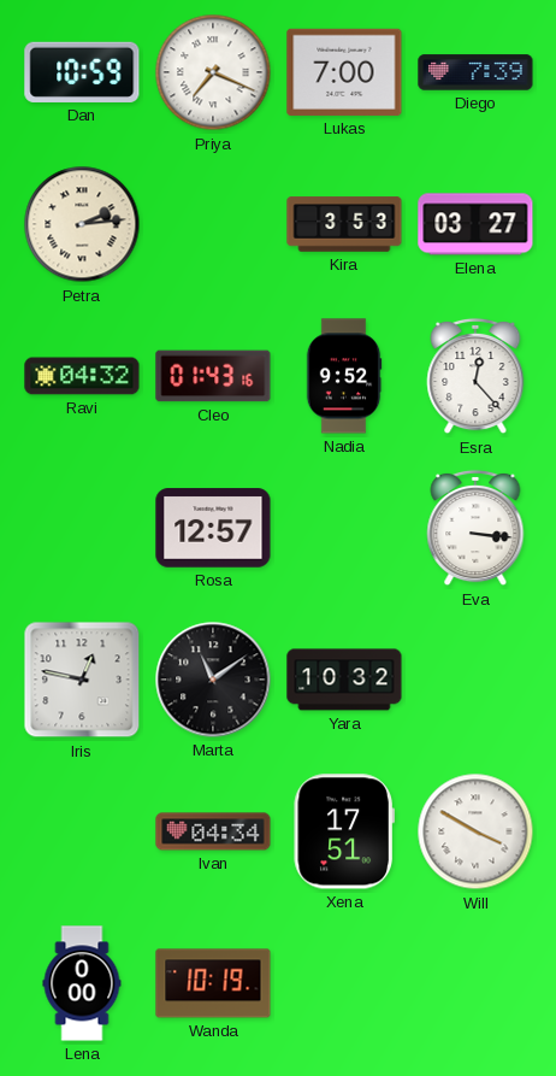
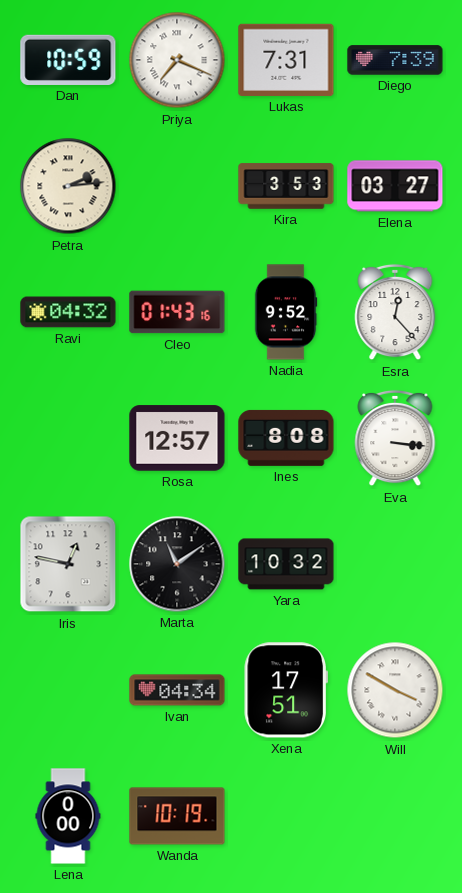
Lukas: 7:00 -> 7:31 (286, 60)
Ines: none -> 8:08 (286, 438)
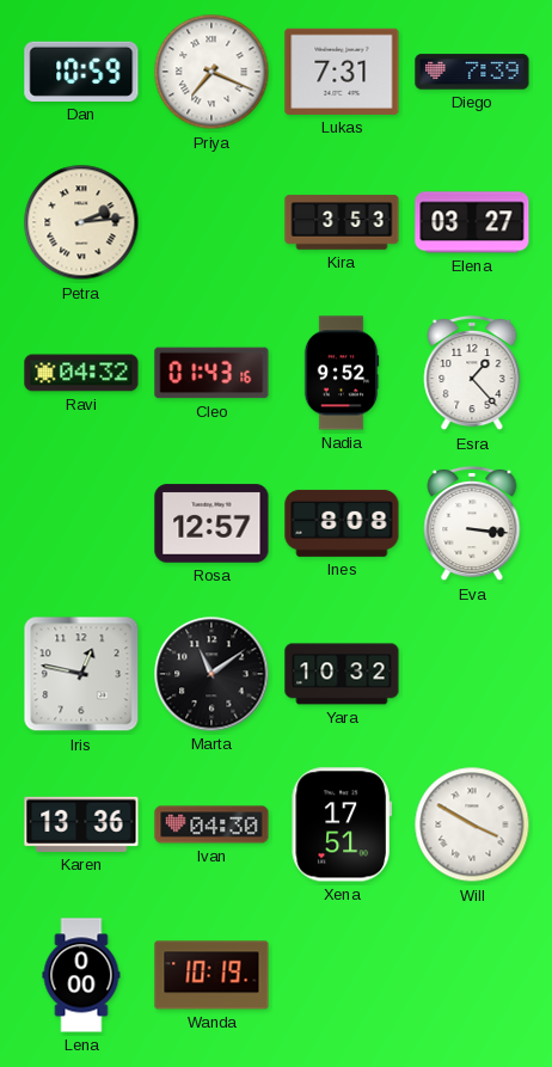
Esra: 12:23 -> 1:23 (472, 373)
Karen: none -> 13:36 (81, 824)
Ivan: 04:34 -> 04:30 (211, 824)
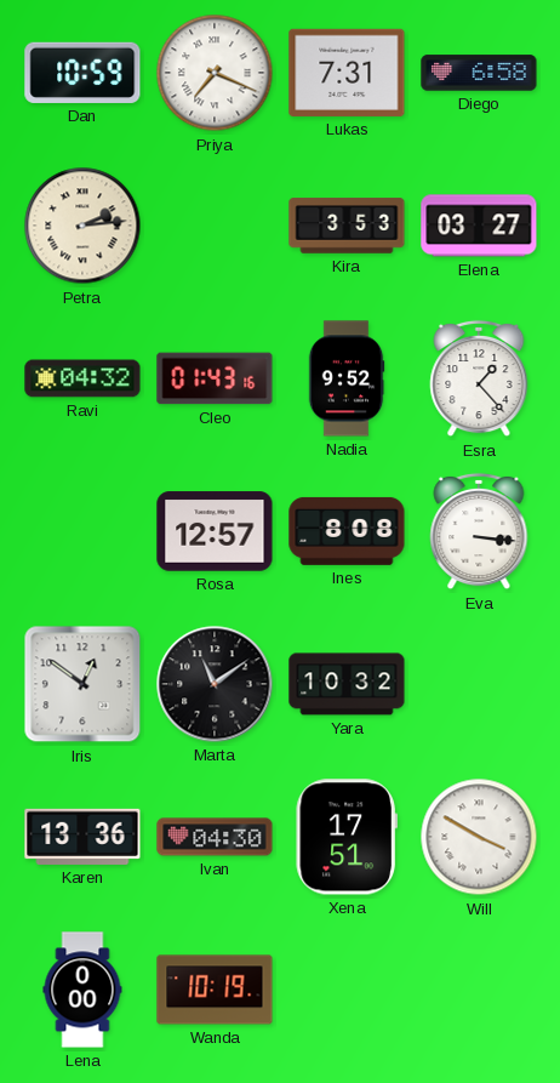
Diego: 7:39 -> 6:58 (479, 73)
Iris: 12:47 -> 12:51 (82, 684)
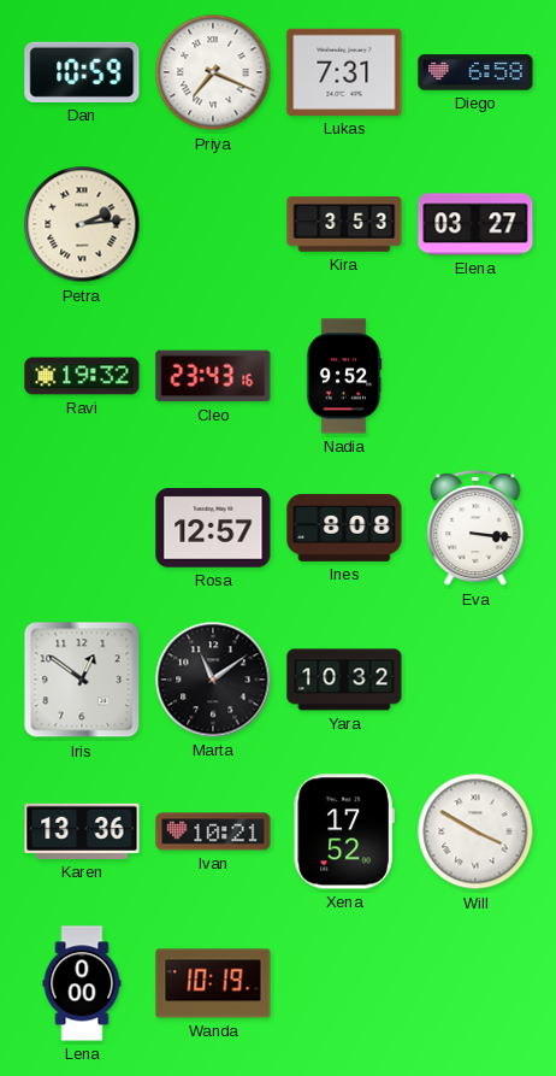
Ravi: 04:32 -> 19:32 (82, 376)
Cleo: 01:43 -> 23:43 (213, 376)
Esra: 1:23 -> none (479, 378)
Ivan: 04:30 -> 10:21 (213, 831)
Xena: 17:51 -> 17:52 (344, 831)
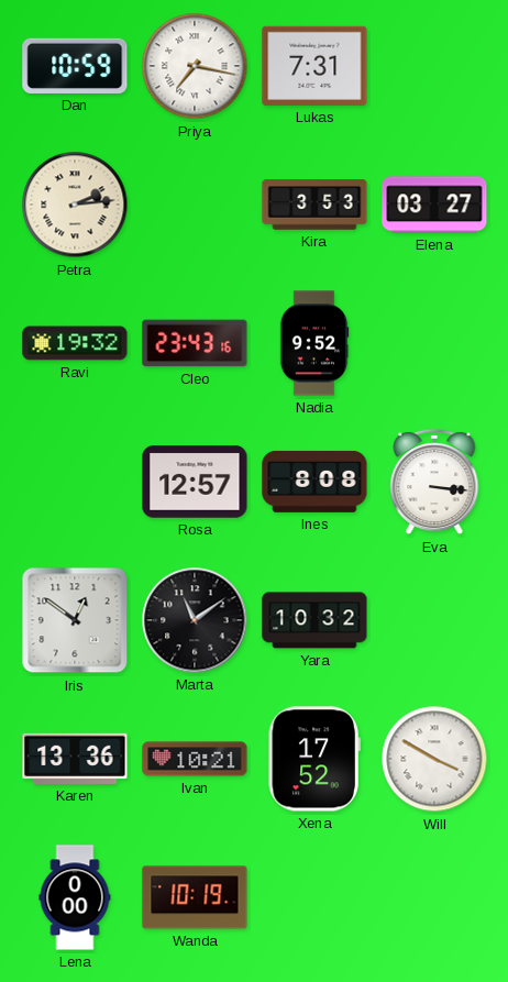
Priya: 7:19 -> 7:17 (195, 66)
Diego: 6:58 -> none (475, 72)
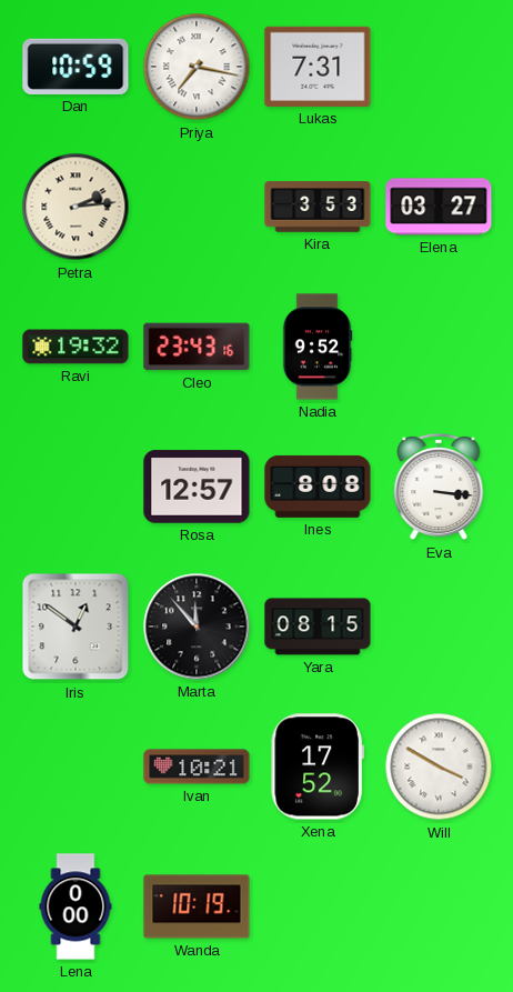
Marta: 11:09 -> 11:53 (197, 627)
Yara: 10:32 -> 08:15 (318, 627)
Karen: 13:36 -> none (75, 759)
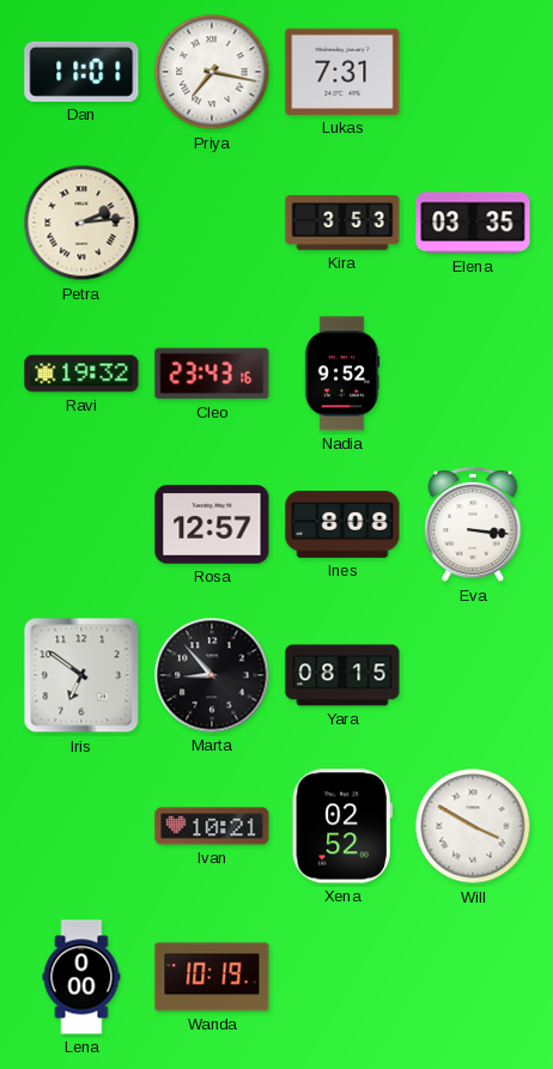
Dan: 10:59 -> 11:01 (81, 72)
Elena: 03:27 -> 03:35 (473, 223)
Iris: 12:51 -> 6:51 (81, 675)
Marta: 11:53 -> 8:53 (212, 675)
Xena: 17:52 -> 02:52 (342, 826)
